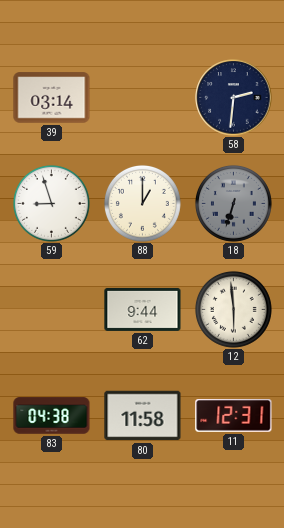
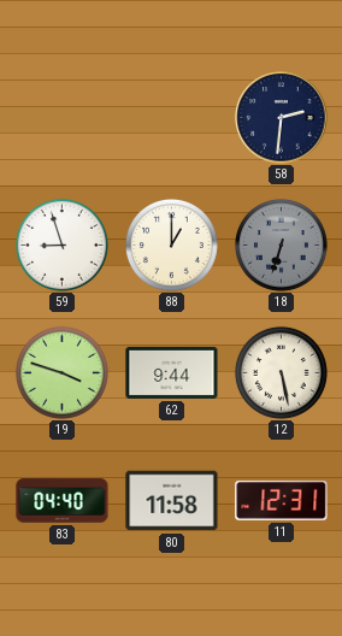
39: 03:14 -> none (52, 98)
19: none -> 3:48 (61, 372)
12: 5:59 -> 5:28 (281, 372)
83: 04:38 -> 04:40 (63, 501)
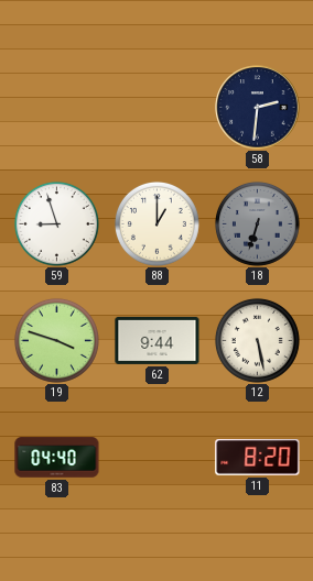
80: 11:58 -> none (172, 501)
11: 12:31 -> 8:20 (258, 458)
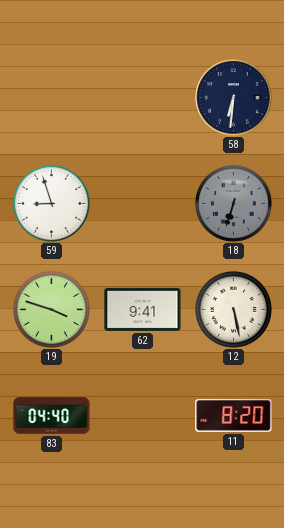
58: 2:31 -> 6:31 (234, 98)
88: 1:00 -> none (156, 223)
62: 9:44 -> 9:41 (143, 309)
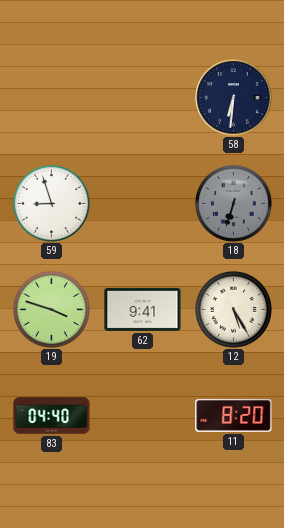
12: 5:28 -> 5:25 (233, 309)
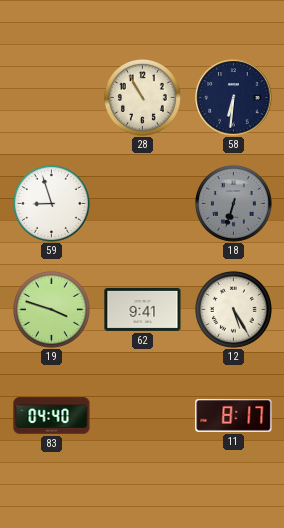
28: none -> 10:55 (142, 97)
11: 8:20 -> 8:17 (234, 416)
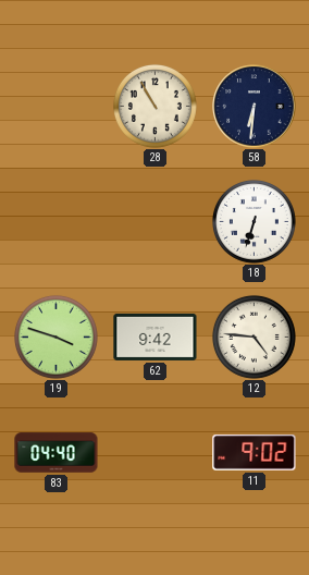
59: 8:57 -> none (51, 203)
18 dial: grey -> white (254, 221)
62: 9:41 -> 9:42 (156, 337)
12: 5:25 -> 4:46 (254, 337)
11: 8:17 -> 9:02 (255, 453)
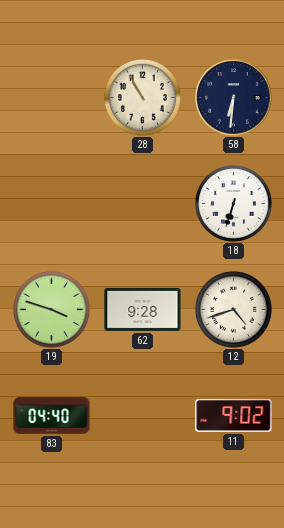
62: 9:42 -> 9:28 (143, 309)
12: 4:46 -> 4:42 (233, 309)
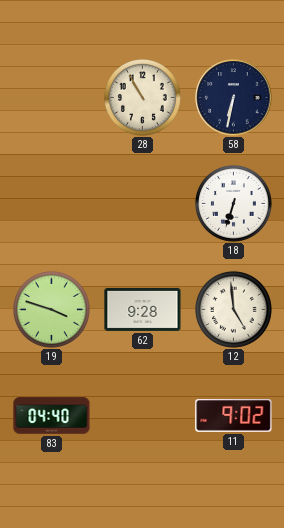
58: 6:31 -> 6:32 (234, 98)
12: 4:42 -> 4:59 (233, 309)
